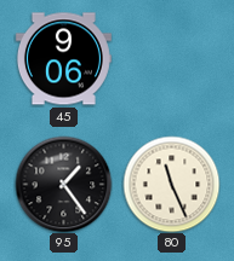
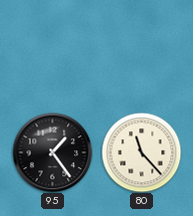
45: 9:06 -> none (63, 59)
80: 11:26 -> 11:23 (141, 152)
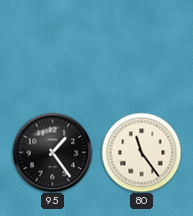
80: 11:23 -> 11:24 (141, 152)
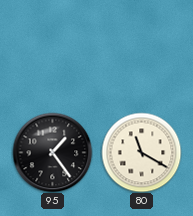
80: 11:24 -> 11:20 (141, 152)
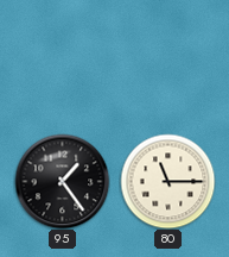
80: 11:20 -> 11:15 (167, 181)
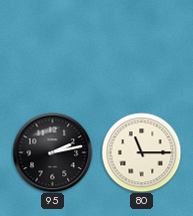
95: 1:24 -> 2:13 (52, 152)
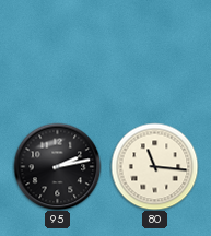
80: 11:15 -> 11:16 (154, 166)
